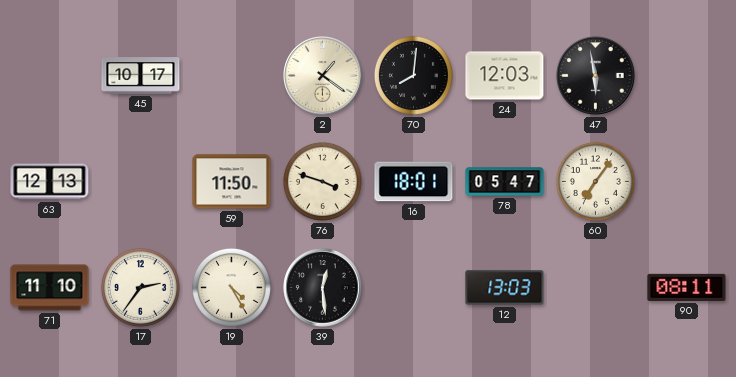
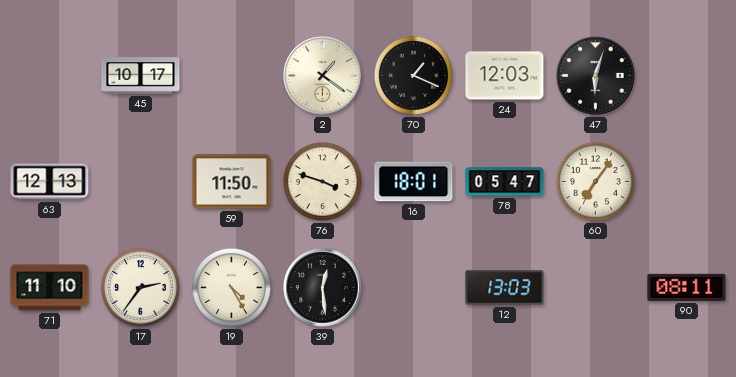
70: 8:01 -> 1:19 (413, 75)
47: 5:58 -> 6:03 (596, 76)
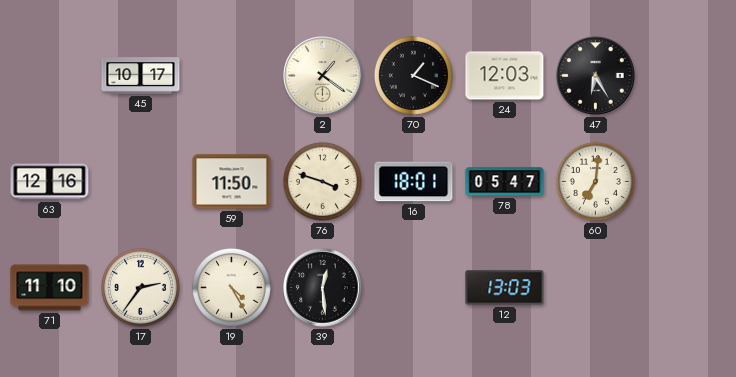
47: 6:03 -> 6:25 (596, 76)
63: 12:13 -> 12:16 (50, 182)
60: 7:06 -> 7:01 (595, 181)
90: 08:11 -> none (687, 287)
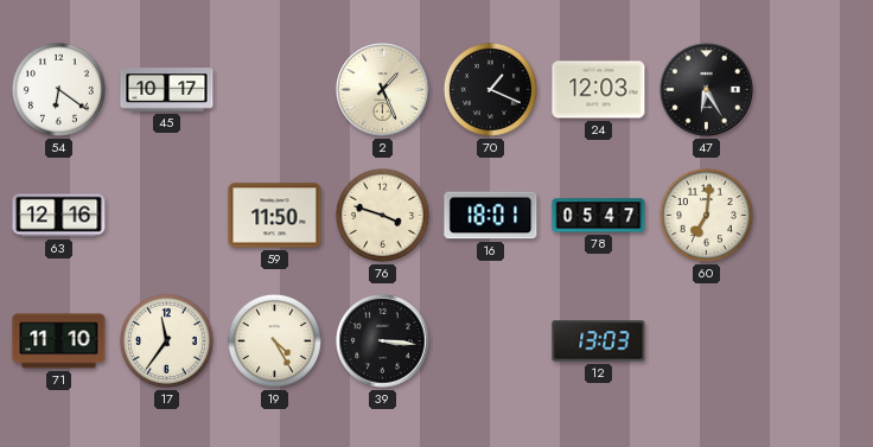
54: none -> 6:21 (58, 89)
2: 1:21 -> 1:26 (383, 90)
17: 2:36 -> 11:36 (166, 340)
39: 12:29 -> 3:16 (383, 341)
